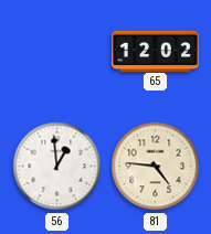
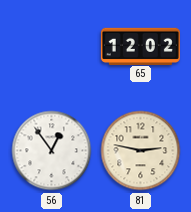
56: 12:59 -> 12:54 (52, 151)
81: 4:46 -> 2:47 (141, 151)
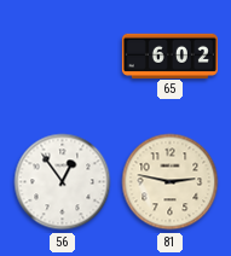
65: 12:02 -> 6:02 (169, 56)
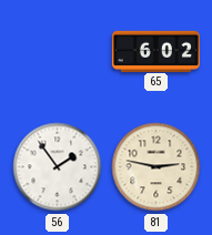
56: 12:54 -> 1:54 (58, 167)
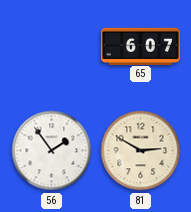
65: 6:02 -> 6:07 (140, 46)
81: 2:47 -> 2:50 (141, 151)
